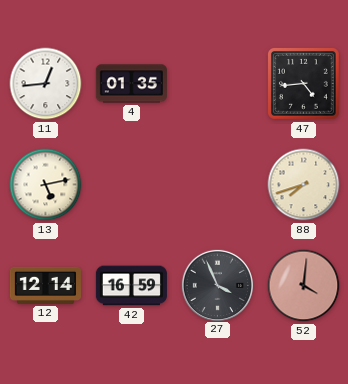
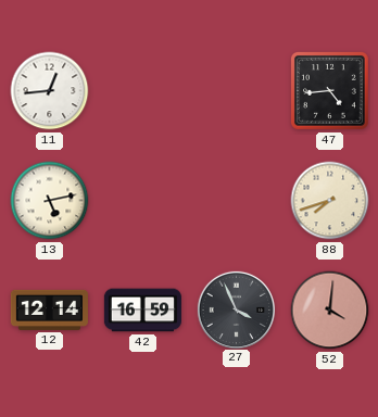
4: 01:35 -> none (131, 84)
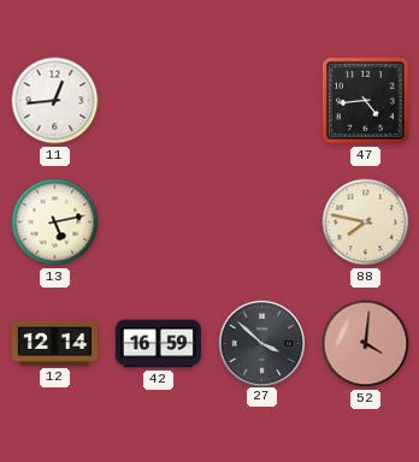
88: 7:42 -> 7:47 (366, 223)
27: 3:56 -> 3:52 (261, 343)
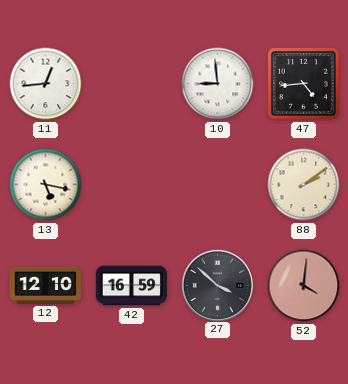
10: none -> 8:59 (218, 84)
13: 5:13 -> 5:17 (46, 185)
88: 7:47 -> 2:09 (304, 185)
12: 12:14 -> 12:10 (45, 285)
